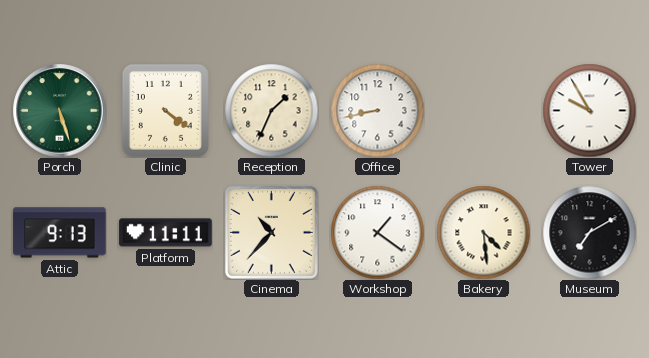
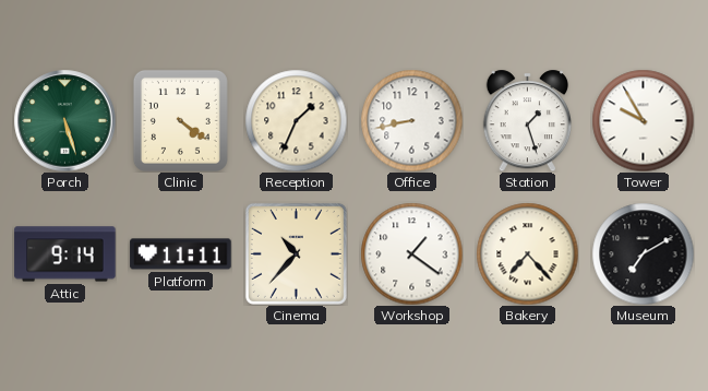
Station: none -> 1:27 (527, 120)
Attic: 9:13 -> 9:14 (65, 254)
Bakery: 4:29 -> 7:23 (527, 253)
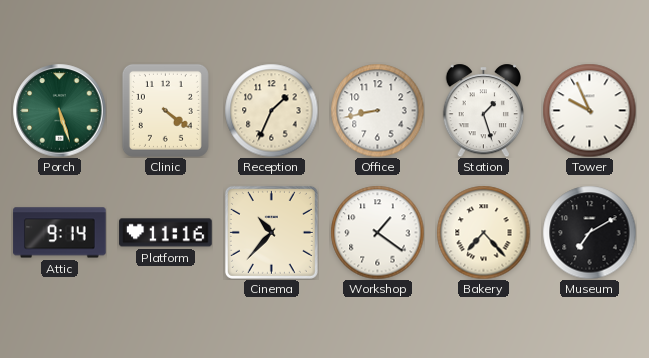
Tower: 9:55 -> 9:56 (589, 110)
Platform: 11:11 -> 11:16 (166, 233)
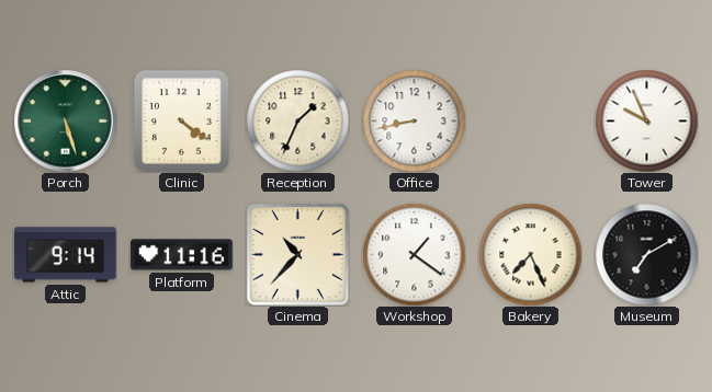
Station: 1:27 -> none (483, 110)
Bakery: 7:23 -> 7:26 (530, 254)
